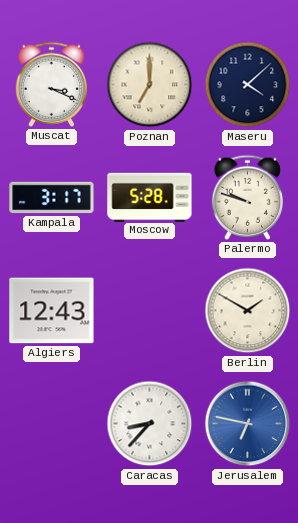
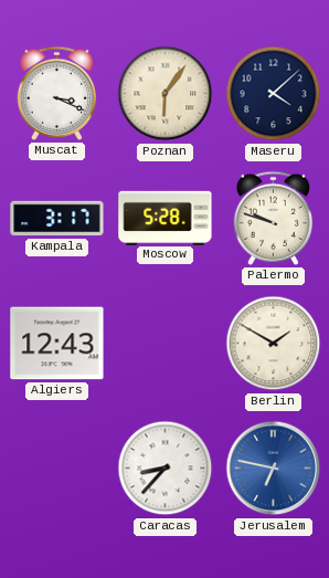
Poznan: 7:00 -> 6:06 (166, 94)
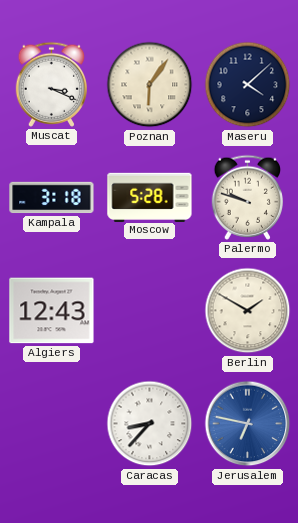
Kampala: 3:17 -> 3:18 (52, 198)
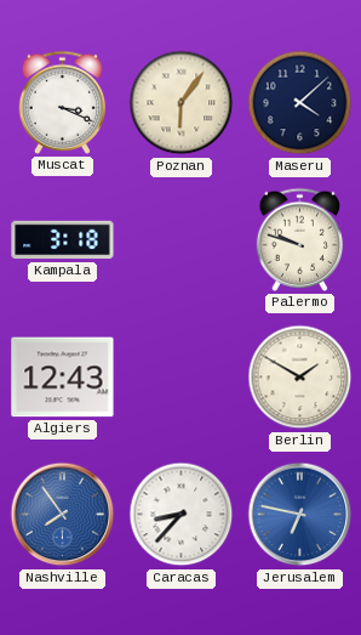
Moscow: 5:28 -> none (150, 197)
Nashville: none -> 7:54 (63, 515)
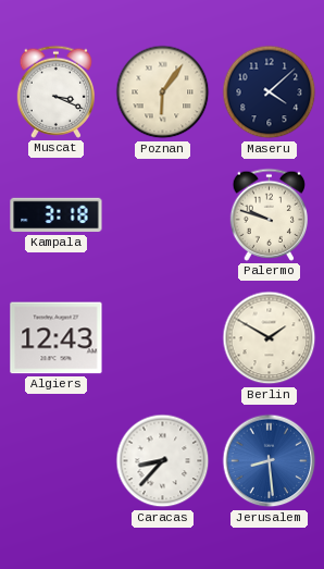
Nashville: 7:54 -> none (63, 515)
Jerusalem: 6:47 -> 8:29 (270, 461)
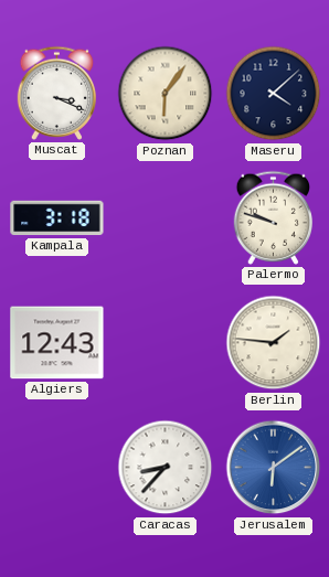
Berlin: 1:50 -> 1:46 (274, 343)
Jerusalem: 8:29 -> 6:09 (274, 468)
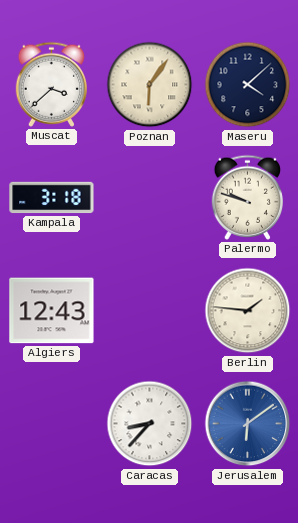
Muscat: 3:19 -> 3:38 (52, 84)
